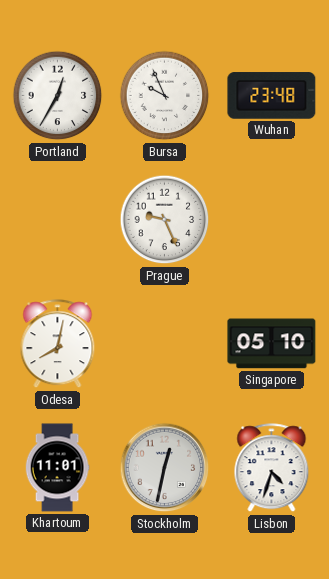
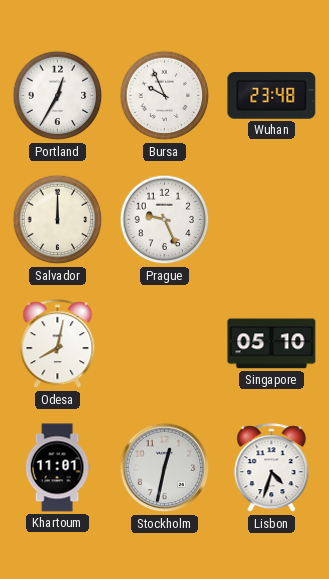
Salvador: none -> 12:00 (58, 220)
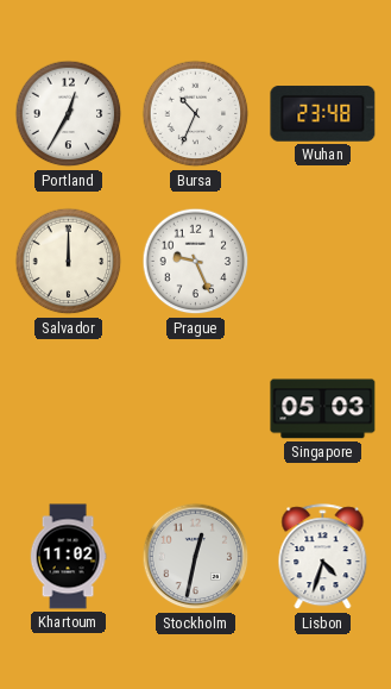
Bursa: 9:56 -> 10:34 (196, 114)
Odesa: 8:02 -> none (58, 344)
Singapore: 05:10 -> 05:03 (323, 409)
Khartoum: 11:01 -> 11:02 (68, 557)
